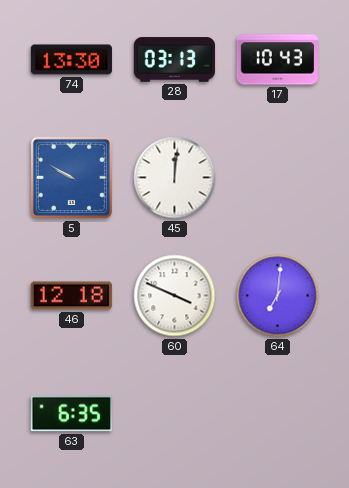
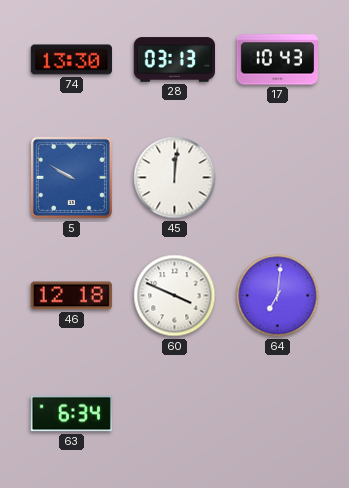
63: 6:35 -> 6:34 (71, 414)
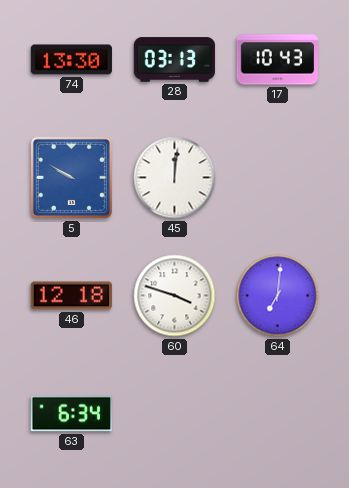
60: 3:49 -> 3:48 (175, 296)
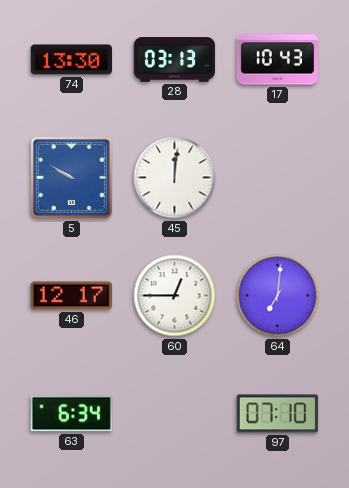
46: 12:18 -> 12:17 (71, 296)
60: 3:48 -> 12:45 (175, 296)
97: none -> 07:10 (277, 414)
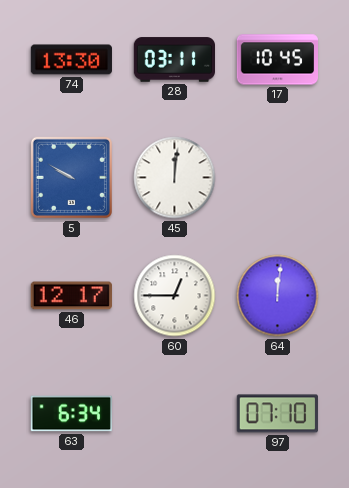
28: 03:13 -> 03:11 (174, 60)
17: 10:43 -> 10:45 (277, 60)
64: 7:01 -> 12:01 (278, 296)
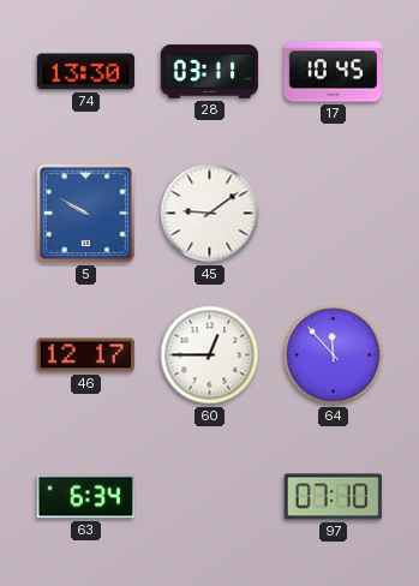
45: 12:01 -> 9:09 (210, 214)
64: 12:01 -> 11:53 (334, 355)
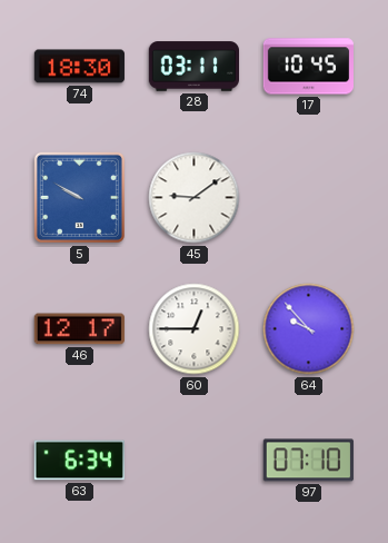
74: 13:30 -> 18:30 (79, 67)
64: 11:53 -> 9:53 (309, 329)
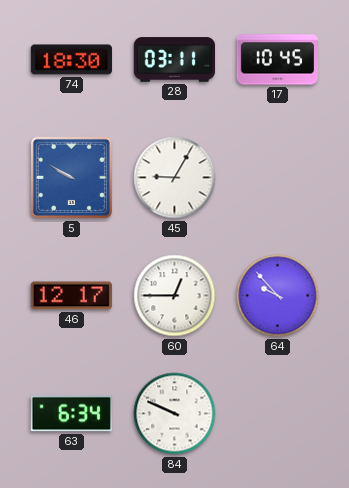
45: 9:09 -> 9:05 (175, 178)
84: none -> 9:49 (175, 414)
97: 07:10 -> none (308, 461)
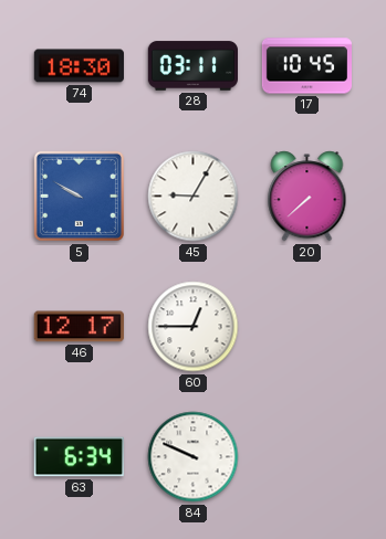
20: none -> 7:38 (307, 197)
64: 9:53 -> none (278, 296)
